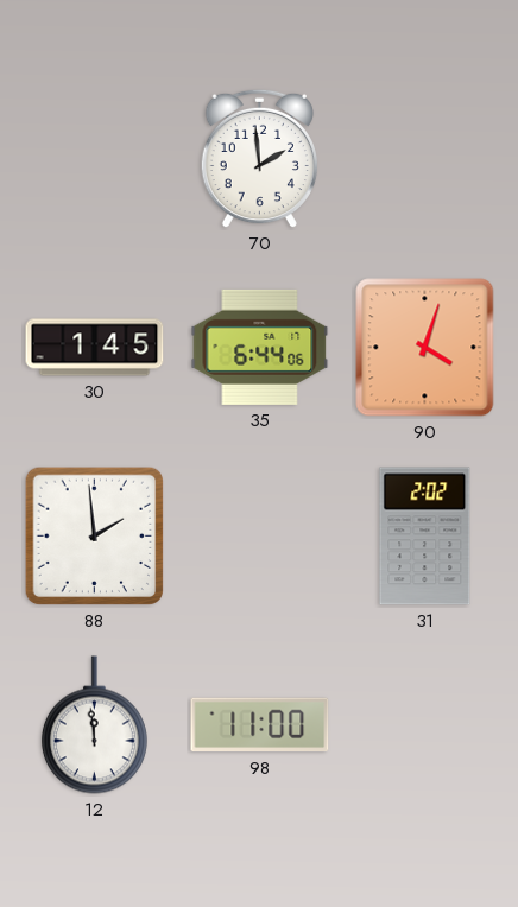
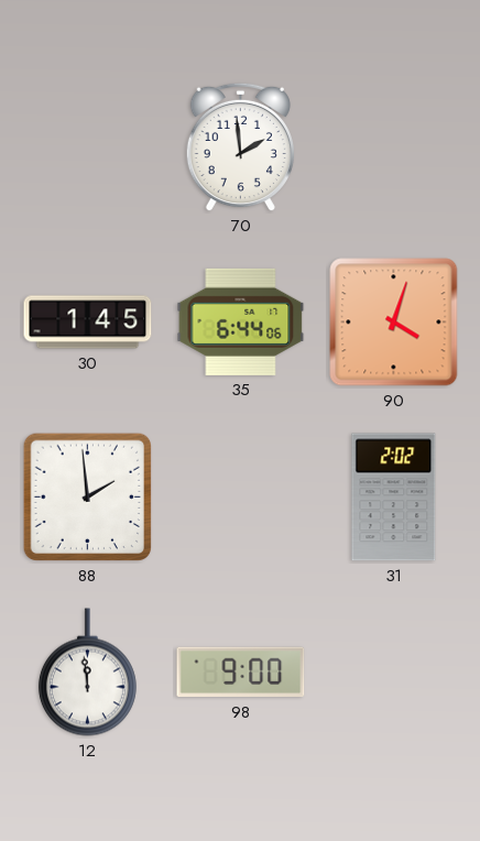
98: 11:00 -> 9:00 (241, 673)
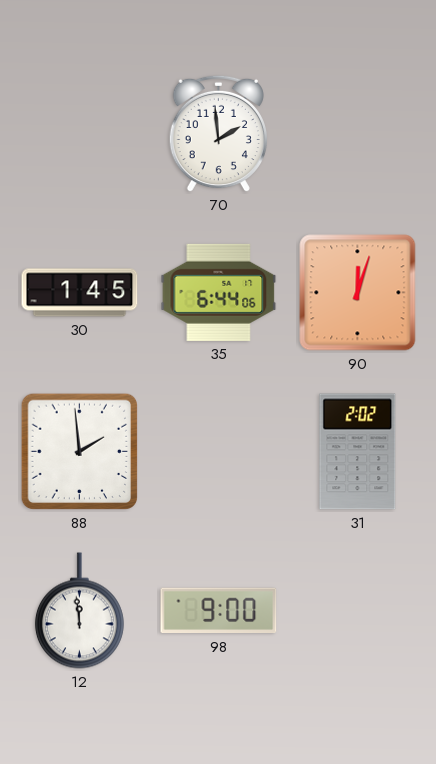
90: 4:03 -> 12:03 (358, 293)
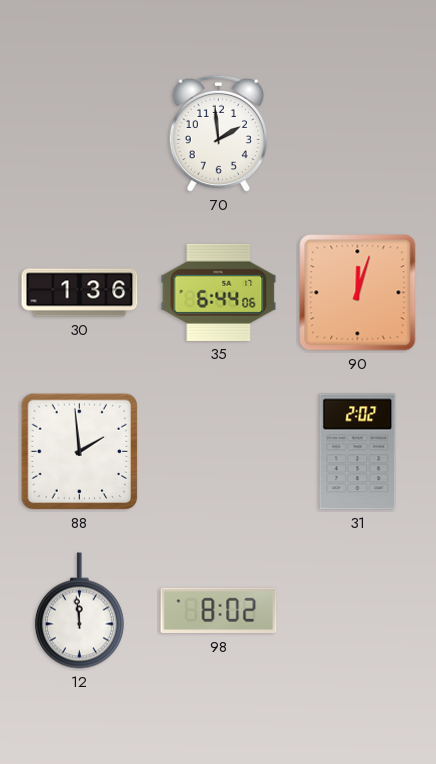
30: 1:45 -> 1:36 (80, 293)
98: 9:00 -> 8:02 (219, 611)
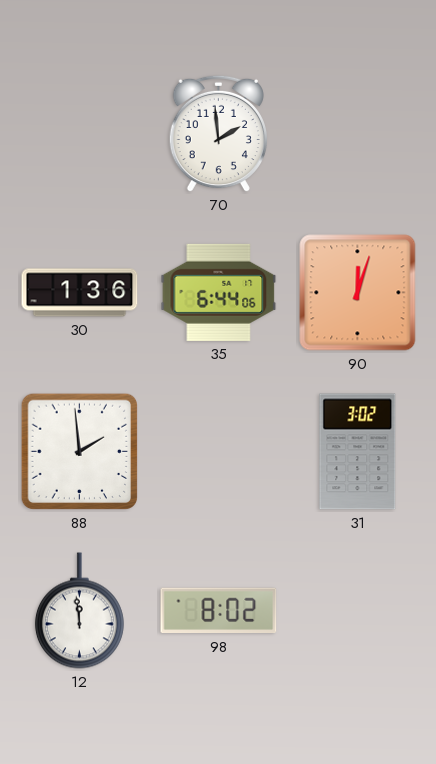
31: 2:02 -> 3:02 (358, 452)
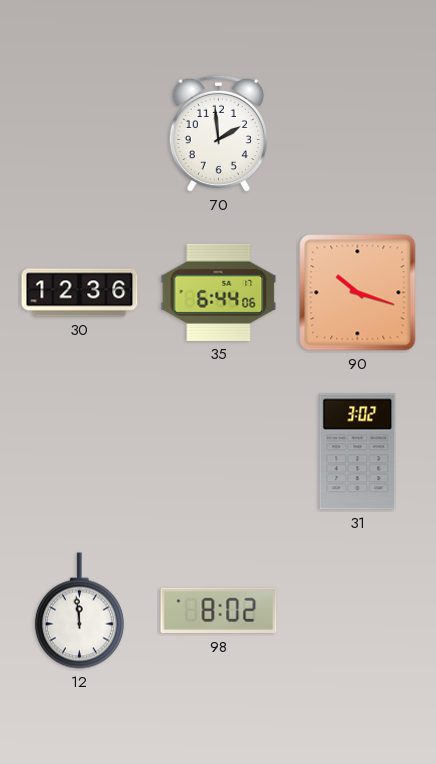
30: 1:36 -> 12:36 (80, 293)
90: 12:03 -> 10:18 (358, 293)
88: 1:59 -> none (80, 452)
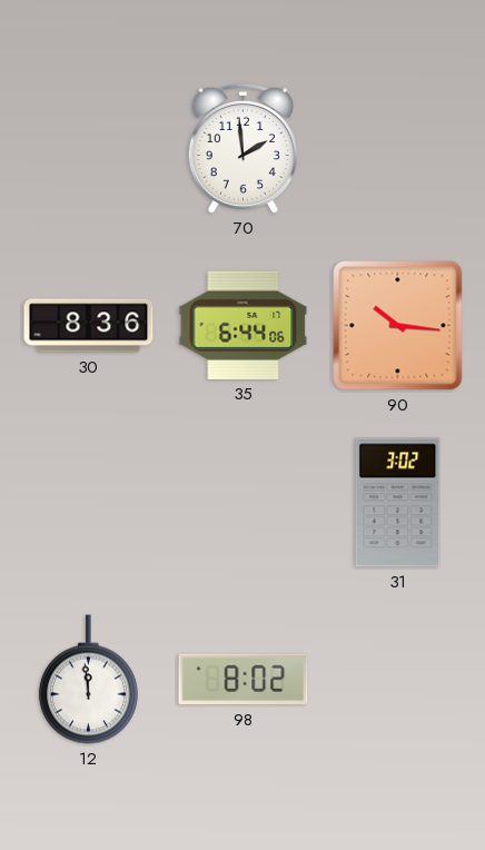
30: 12:36 -> 8:36 (89, 326)
90: 10:18 -> 10:16 (398, 326)
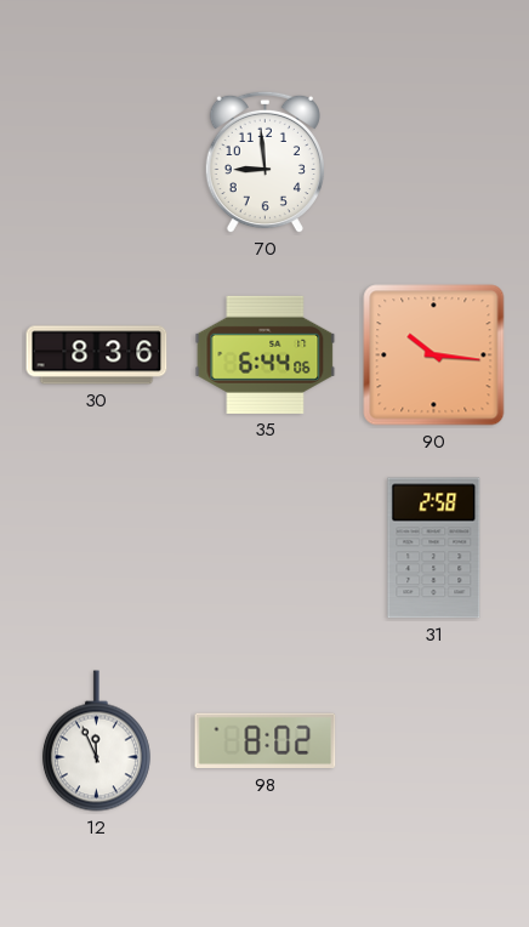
70: 1:59 -> 8:59 (264, 163)
31: 3:02 -> 2:58 (434, 548)
12: 11:59 -> 11:56 (96, 741)
